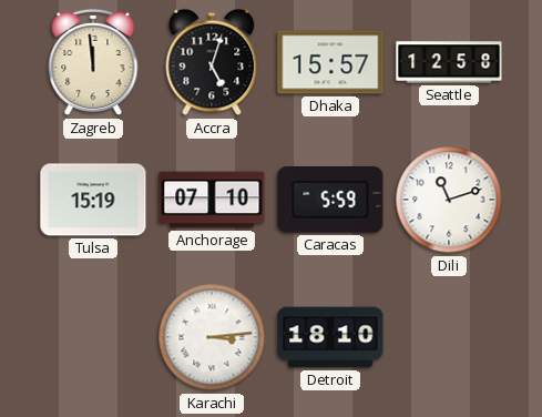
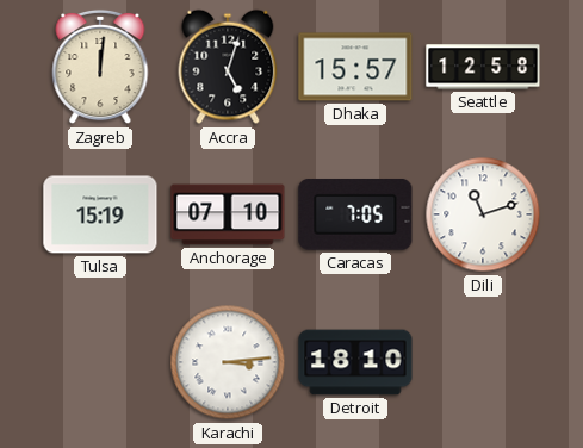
Zagreb: 11:59 -> 12:01 (100, 67)
Caracas: 5:59 -> 7:05 (355, 214)
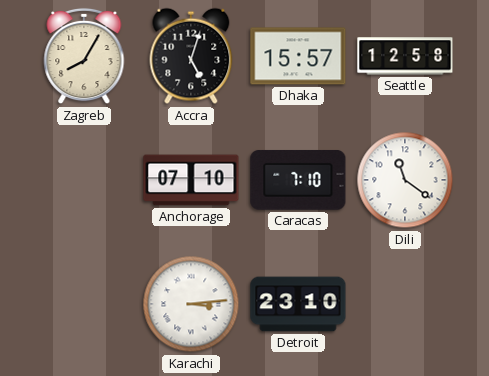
Zagreb: 12:01 -> 8:05 (84, 56)
Tulsa: 15:19 -> none (100, 214)
Caracas: 7:05 -> 7:10 (298, 180)
Dili: 11:12 -> 11:21 (405, 180)
Detroit: 18:10 -> 23:10 (298, 304)
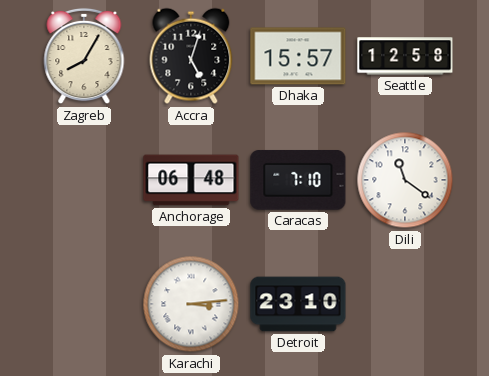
Anchorage: 07:10 -> 06:48 (191, 180)
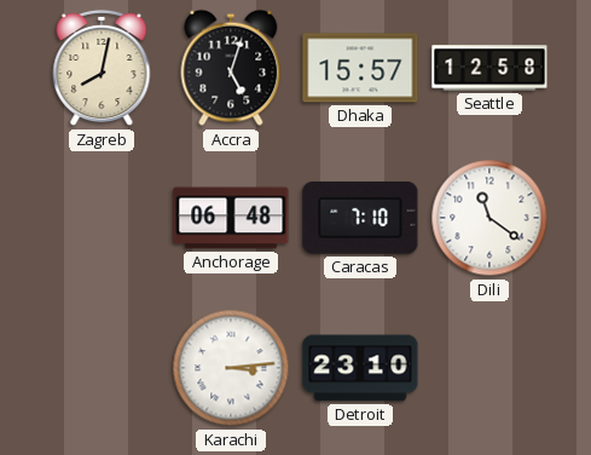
Zagreb: 8:05 -> 8:02 (102, 68)
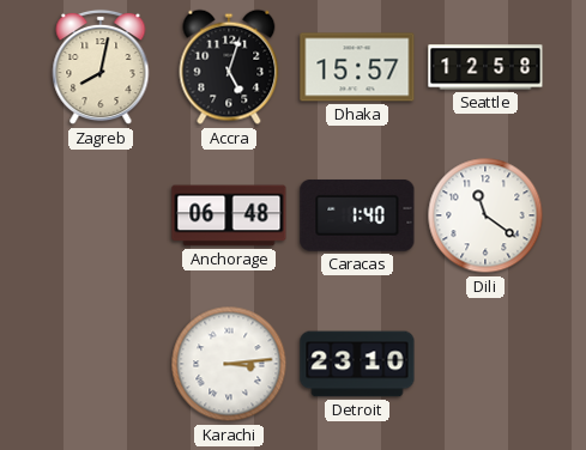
Caracas: 7:10 -> 1:40 (357, 215)
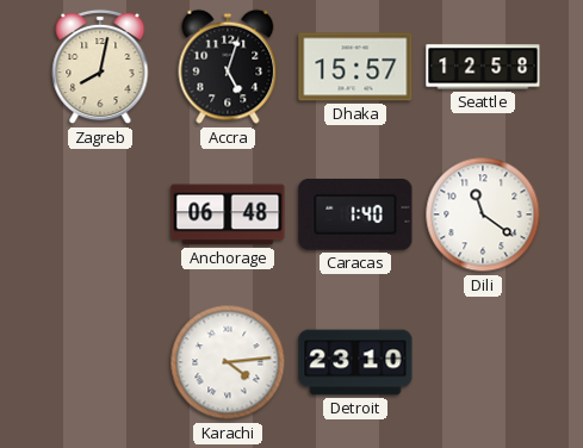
Karachi: 3:14 -> 4:14 (228, 362)
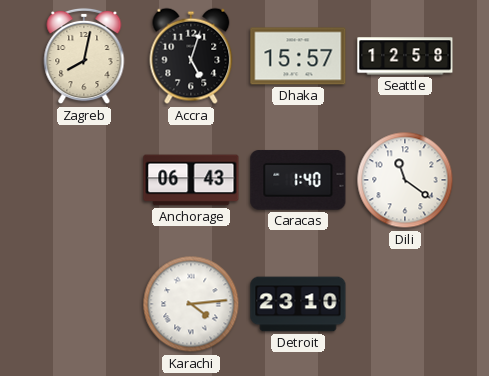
Anchorage: 06:48 -> 06:43 (191, 180)
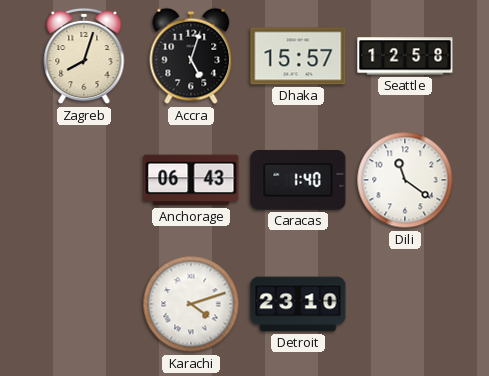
Zagreb: 8:02 -> 8:03 (84, 56)
Karachi: 4:14 -> 4:12 (191, 304)
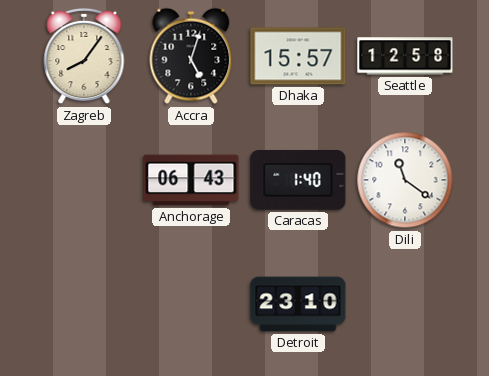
Zagreb: 8:03 -> 8:06 (84, 56)
Karachi: 4:12 -> none (191, 304)
